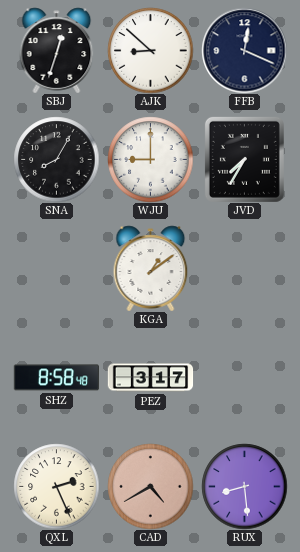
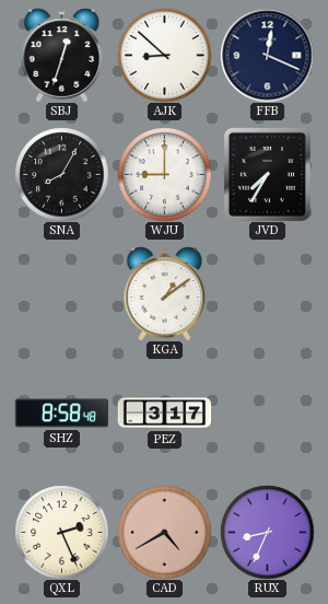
RUX: 8:29 -> 8:34 (267, 532)
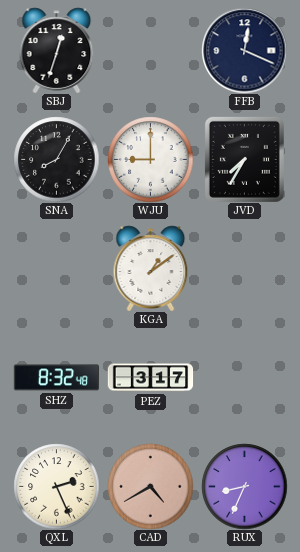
AJK: 8:52 -> none (164, 55)
SHZ: 8:58 -> 8:32 (56, 378)
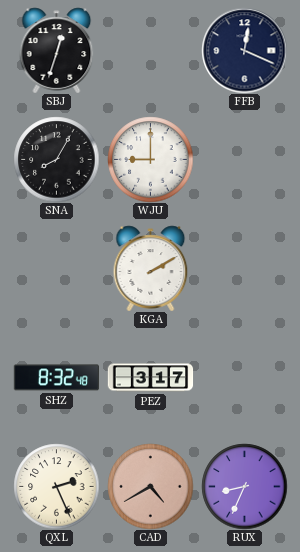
JVD: 7:35 -> none (244, 159)
KGA: 1:09 -> 2:10 (151, 268)
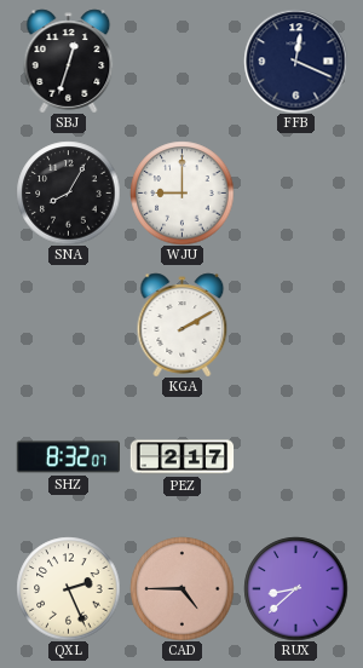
SHZ: 8:32:48 -> 8:32:07 (68, 457)
PEZ: 3:17 -> 2:17 (181, 457)
CAD: 4:40 -> 4:45 (181, 588)
RUX: 8:34 -> 8:38 (295, 588)
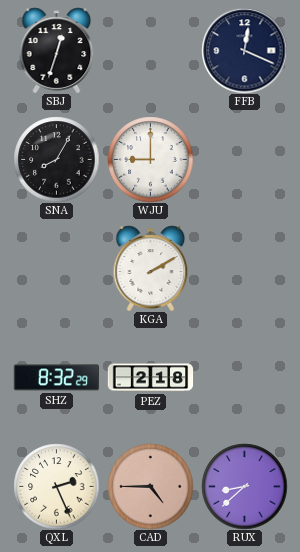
SHZ: 8:32:07 -> 8:32:29 (56, 378)
PEZ: 2:17 -> 2:18 (150, 378)
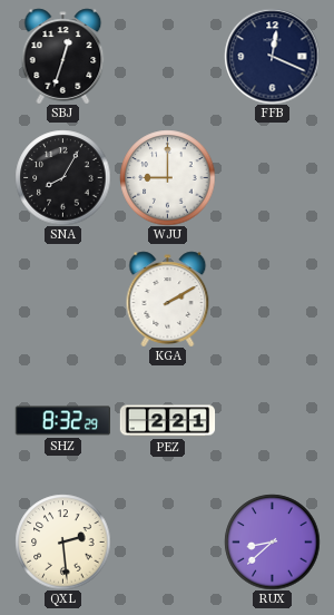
PEZ: 2:18 -> 2:21 (167, 421)
QXL: 2:26 -> 2:29 (62, 541)
CAD: 4:45 -> none (150, 486)
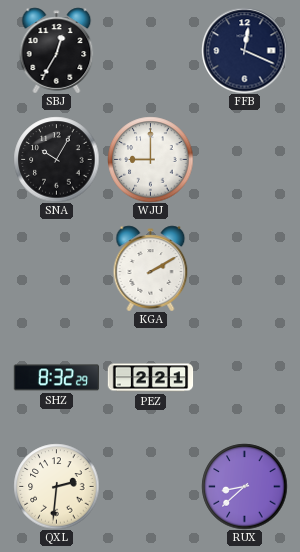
SBJ: 12:33 -> 12:35 (57, 50)
SNA: 8:05 -> 10:05 (56, 159)
QXL: 2:29 -> 2:31 (56, 486)
